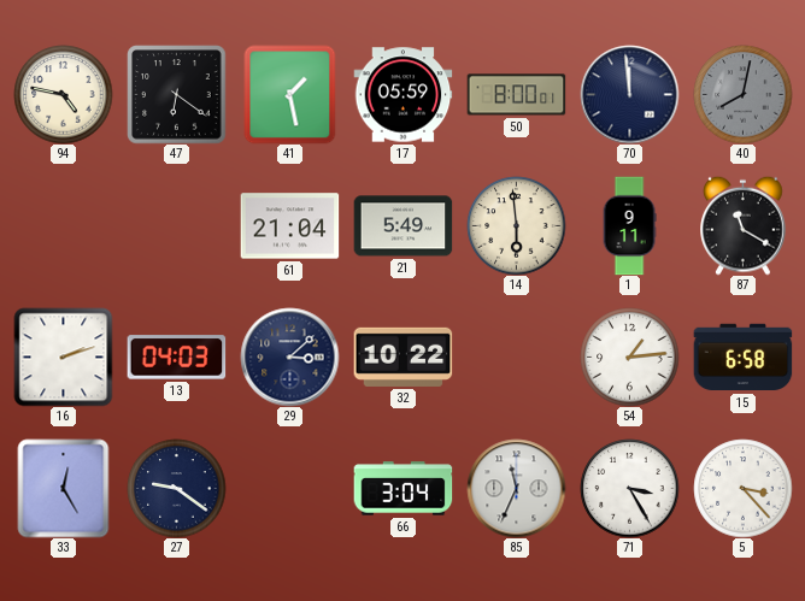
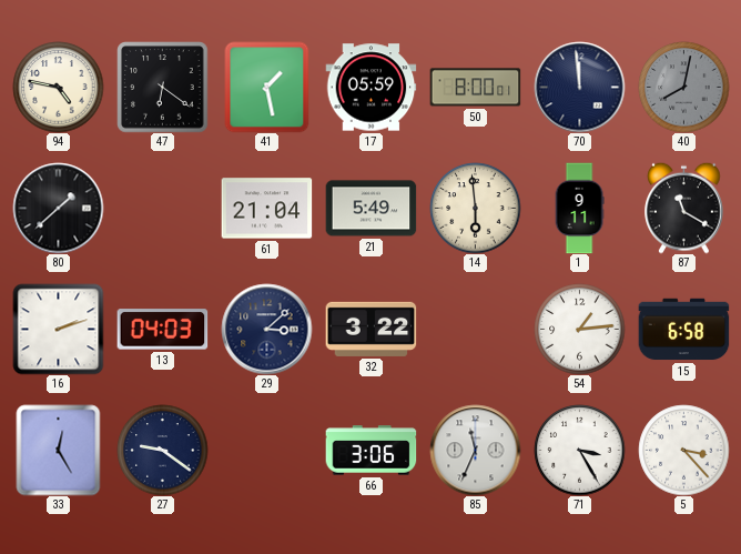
80: none -> 1:38 (58, 208)
32: 10:22 -> 3:22 (370, 329)
66: 3:04 -> 3:06 (370, 451)
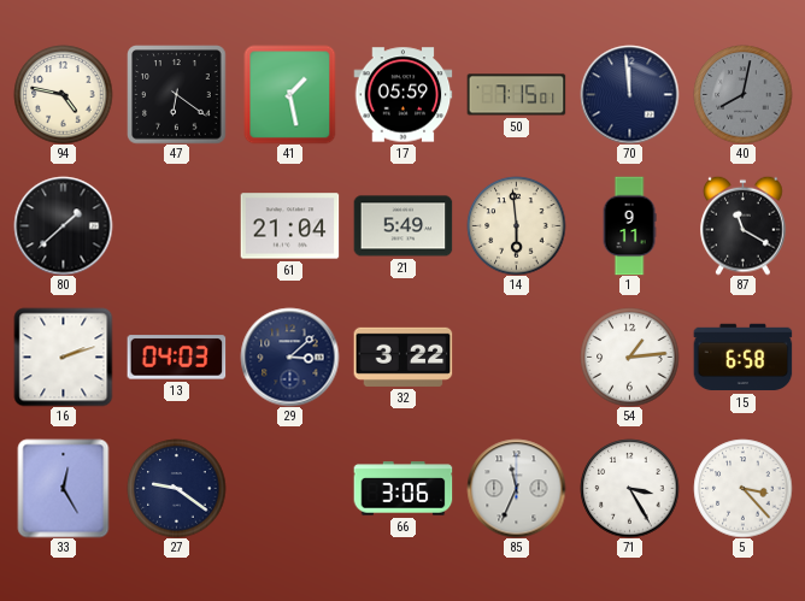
50: 8:00 -> 7:15 (516, 95)
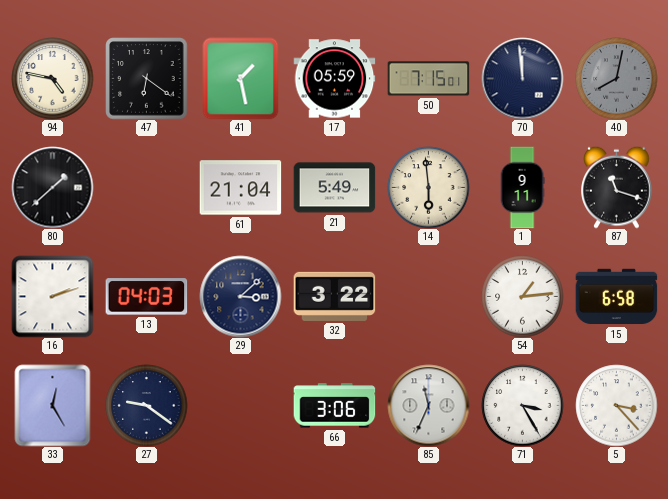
87: 11:20 -> 11:18 (617, 187)
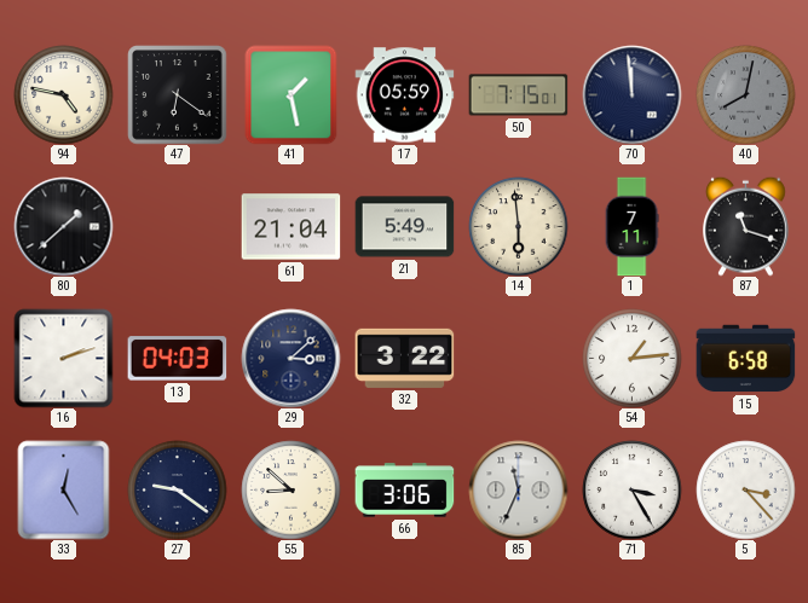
1: 9:11 -> 7:11 (631, 226)
55: none -> 8:52 (290, 489)
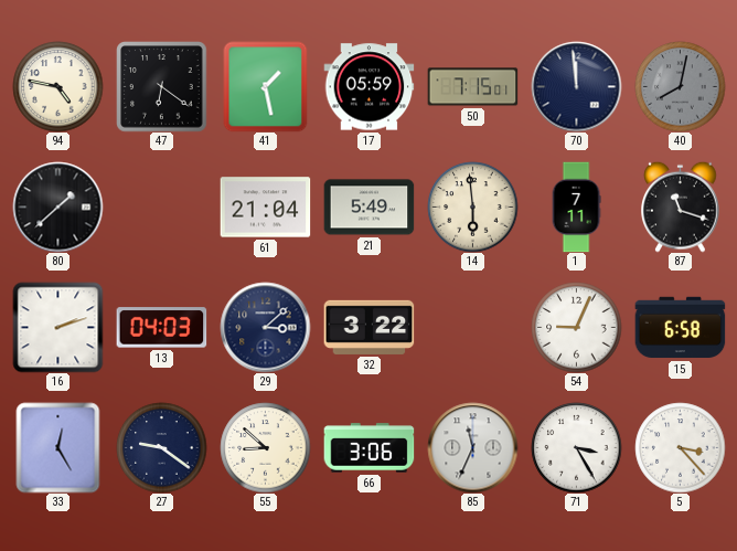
54: 1:14 -> 9:04 (576, 327)
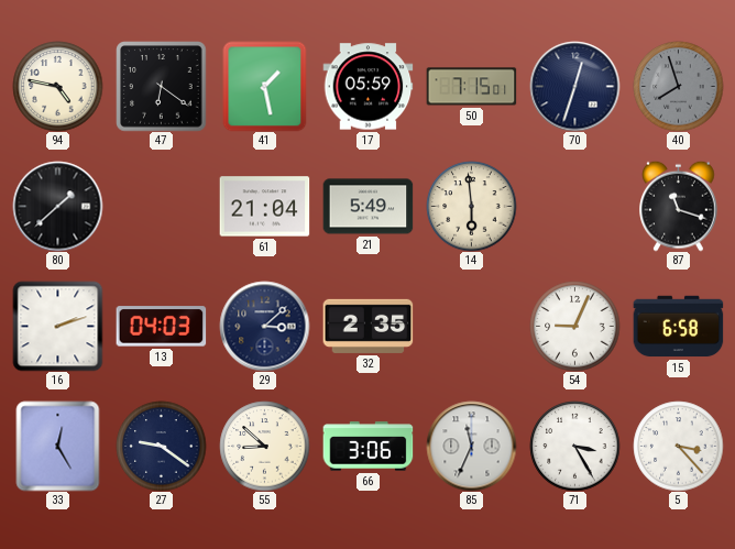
70: 11:59 -> 12:33 (574, 86)
40: 8:02 -> 7:57 (678, 86)
1: 7:11 -> none (576, 206)
32: 3:22 -> 2:35 (367, 326)
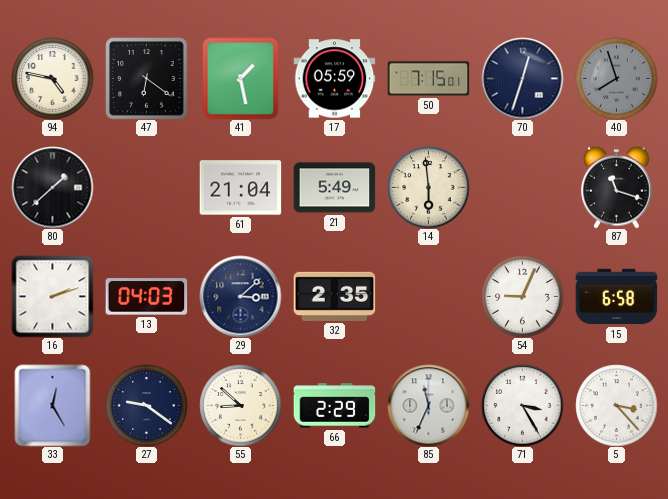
66: 3:06 -> 2:29 (334, 406)
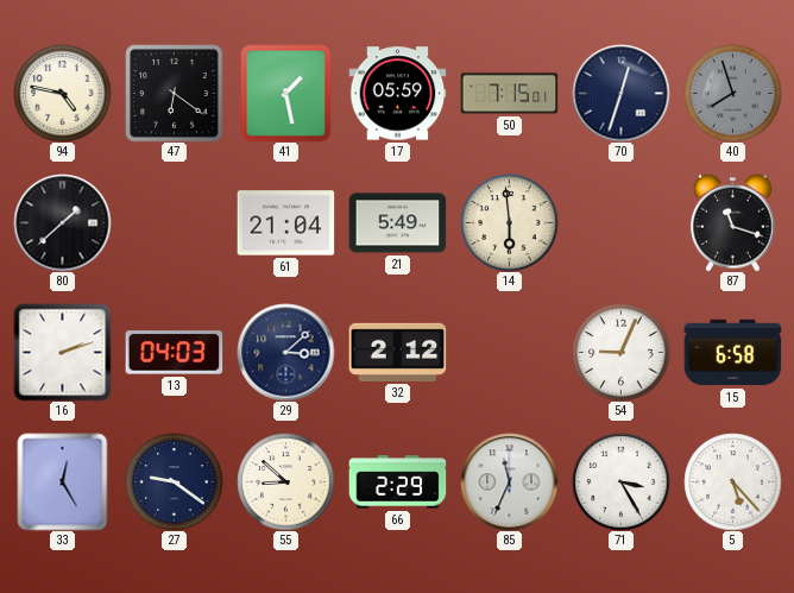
32: 2:35 -> 2:12 (397, 352)
5: 3:23 -> 5:23 (732, 481)
